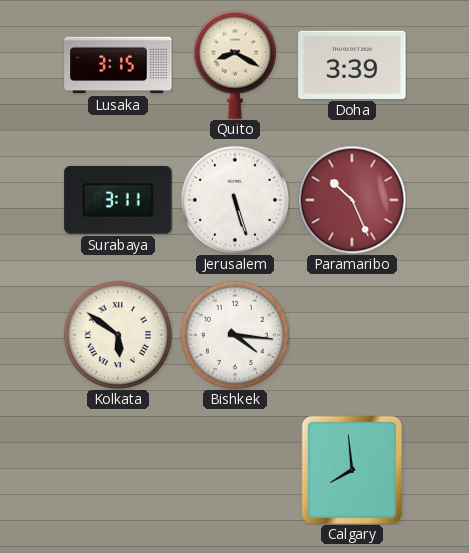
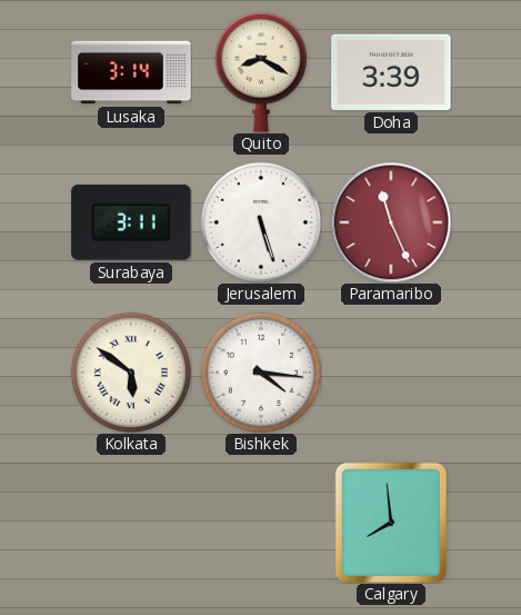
Lusaka: 3:15 -> 3:14 (131, 72)
Paramaribo: 10:26 -> 11:26 (391, 222)
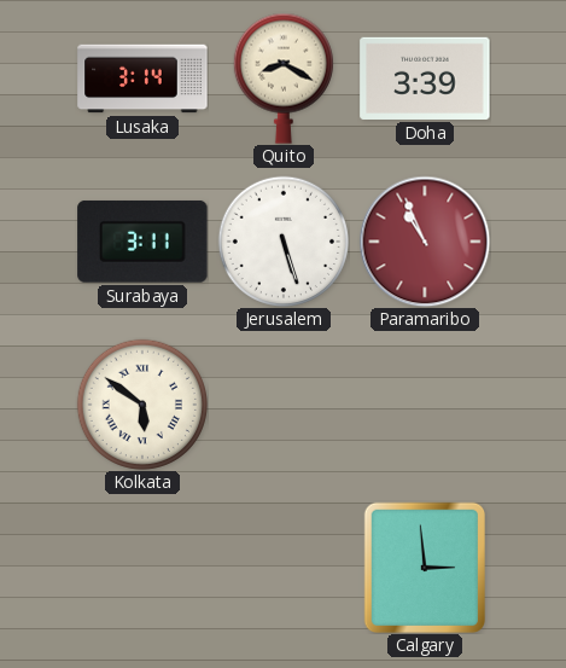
Paramaribo: 11:26 -> 10:56 (425, 242)
Bishkek: 4:16 -> none (260, 371)
Calgary: 7:59 -> 2:59 (424, 567)
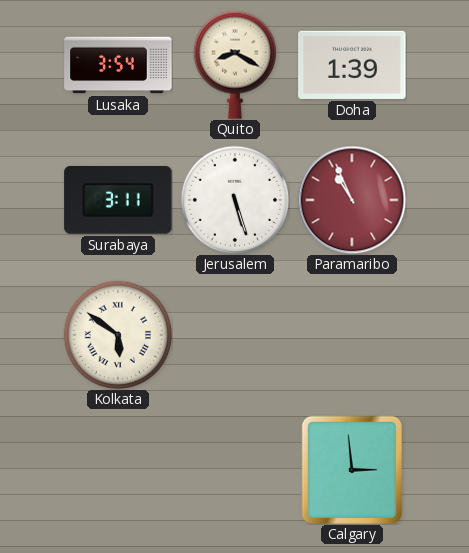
Lusaka: 3:14 -> 3:54 (118, 65)
Doha: 3:39 -> 1:39 (352, 65)
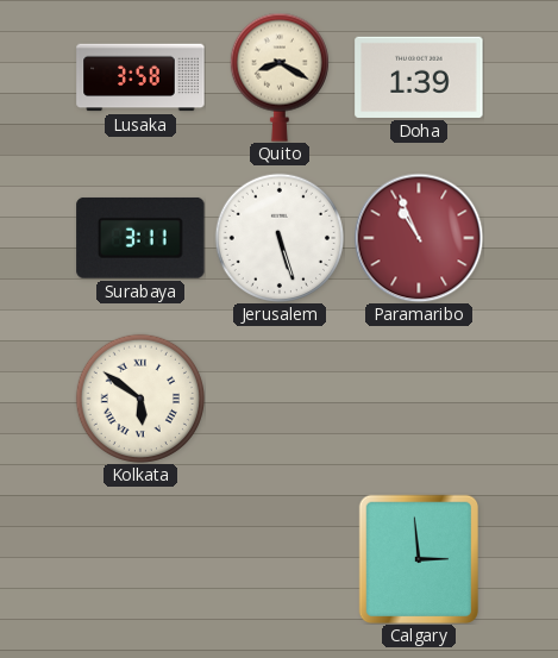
Lusaka: 3:54 -> 3:58 (140, 77)
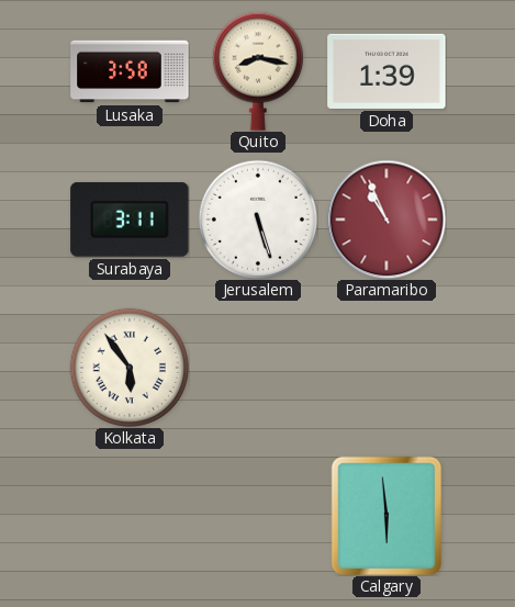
Quito: 8:20 -> 8:17 (258, 71)
Kolkata: 5:51 -> 5:54 (128, 367)
Calgary: 2:59 -> 5:59 (385, 515)
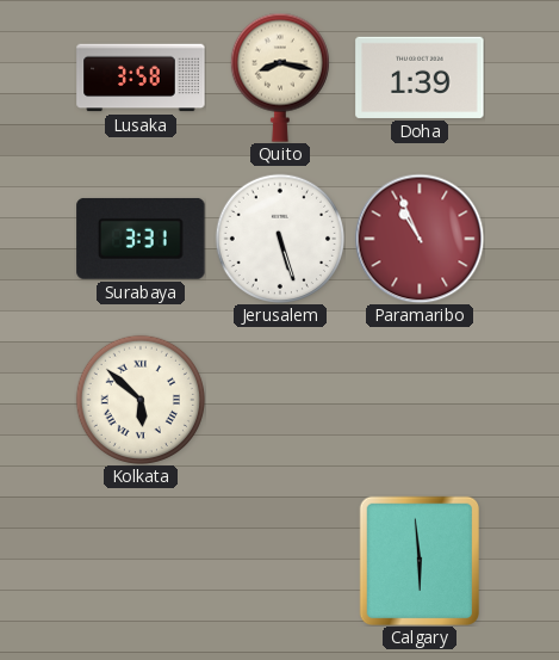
Surabaya: 3:11 -> 3:31 (141, 239)
Kolkata: 5:54 -> 5:52 (139, 399)
